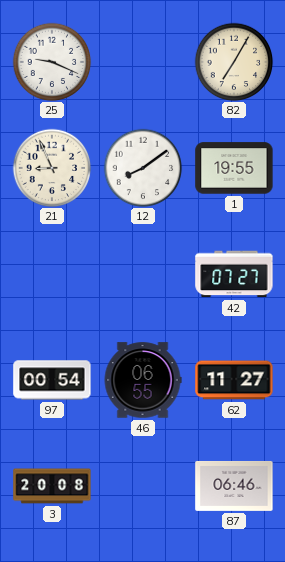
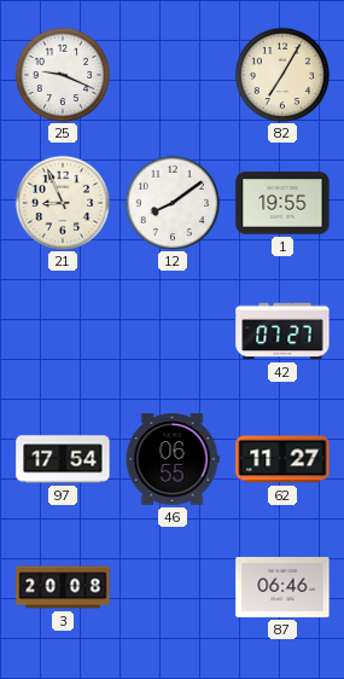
97: 00:54 -> 17:54 (63, 459)
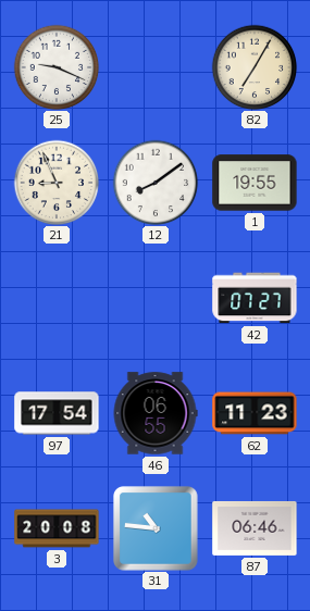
62: 11:27 -> 11:23 (255, 413)
31: none -> 10:46 (156, 528)
